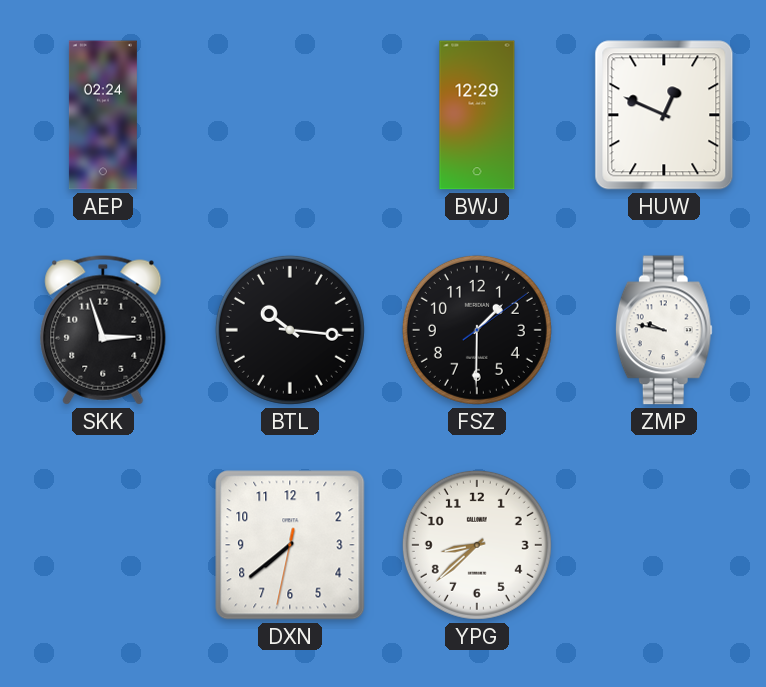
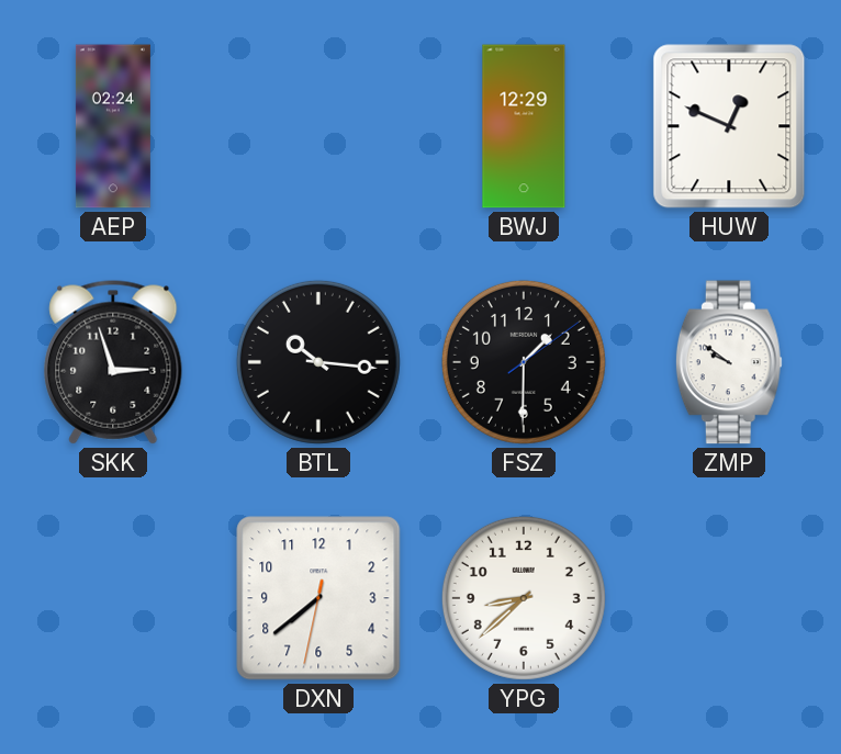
ZMP: 9:47 -> 9:51 (729, 362)
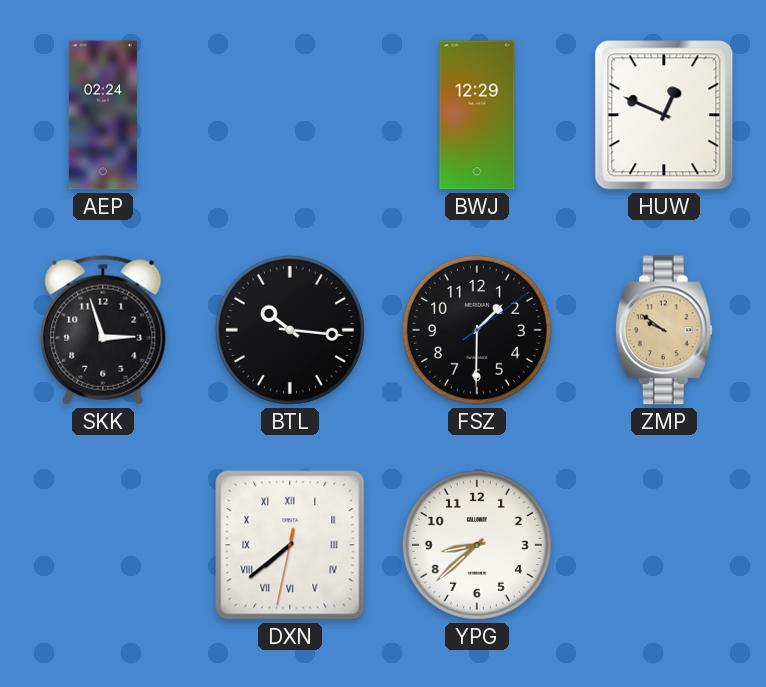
ZMP dial: white -> champagne (664, 330)
DXN numerals: Arabic -> Roman (290, 545)
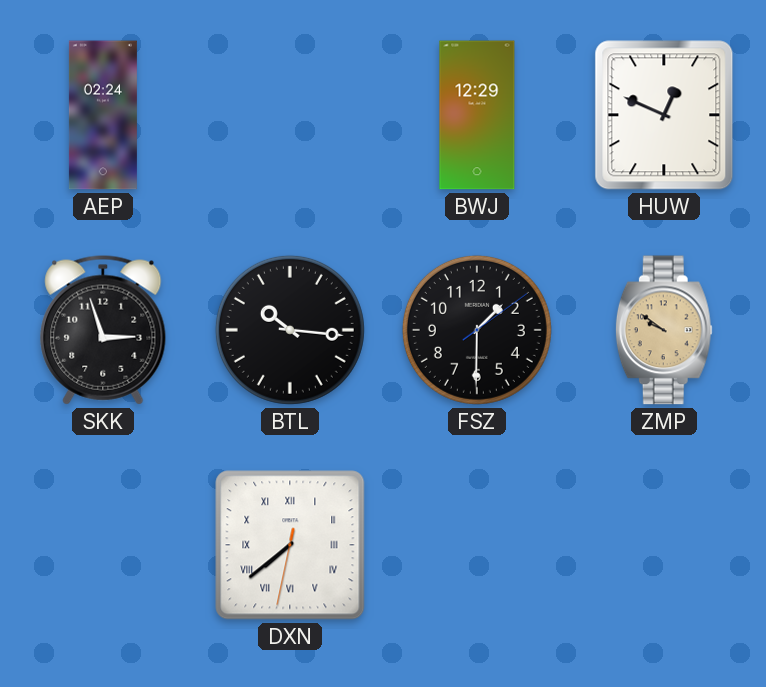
YPG: 8:38 -> none (477, 545)
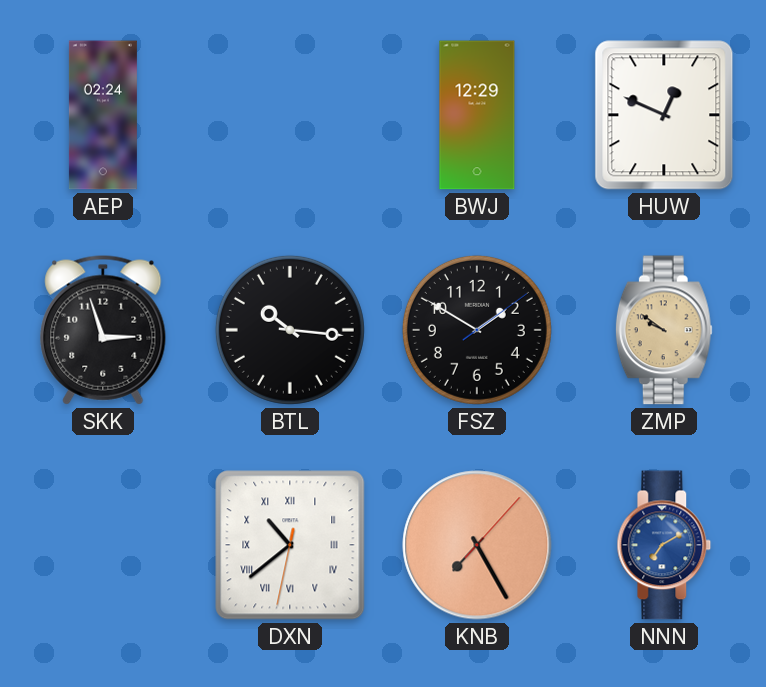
FSZ: 1:30 -> 1:50 (477, 330)
DXN: 7:38 -> 10:38 (290, 545)
KNB: none -> 7:25 (477, 545)
NNN: none -> 7:10 (664, 545)
